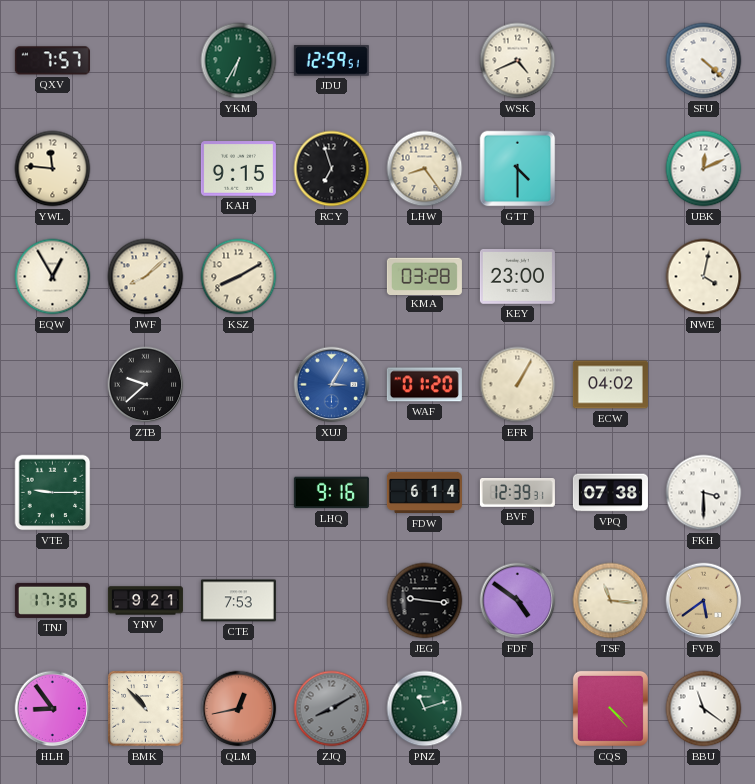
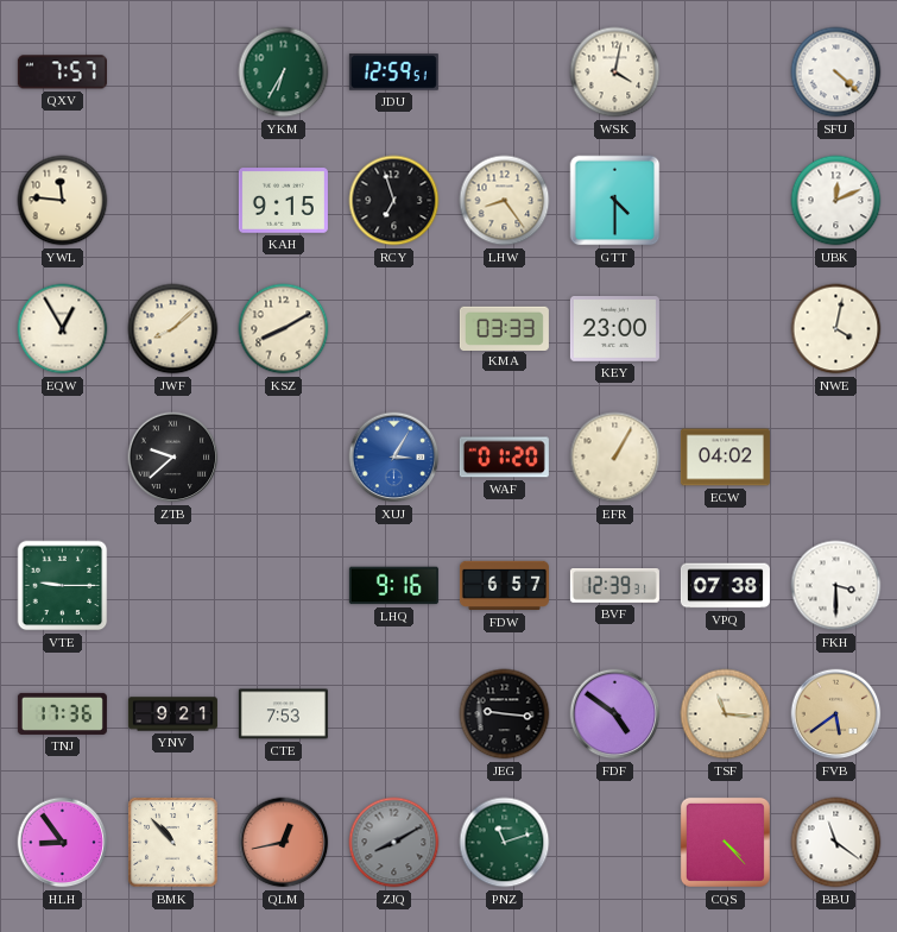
WSK: 4:41 -> 4:02 (615, 73)
KMA: 03:28 -> 03:33 (504, 328)
FDW: 6:14 -> 6:57 (504, 586)
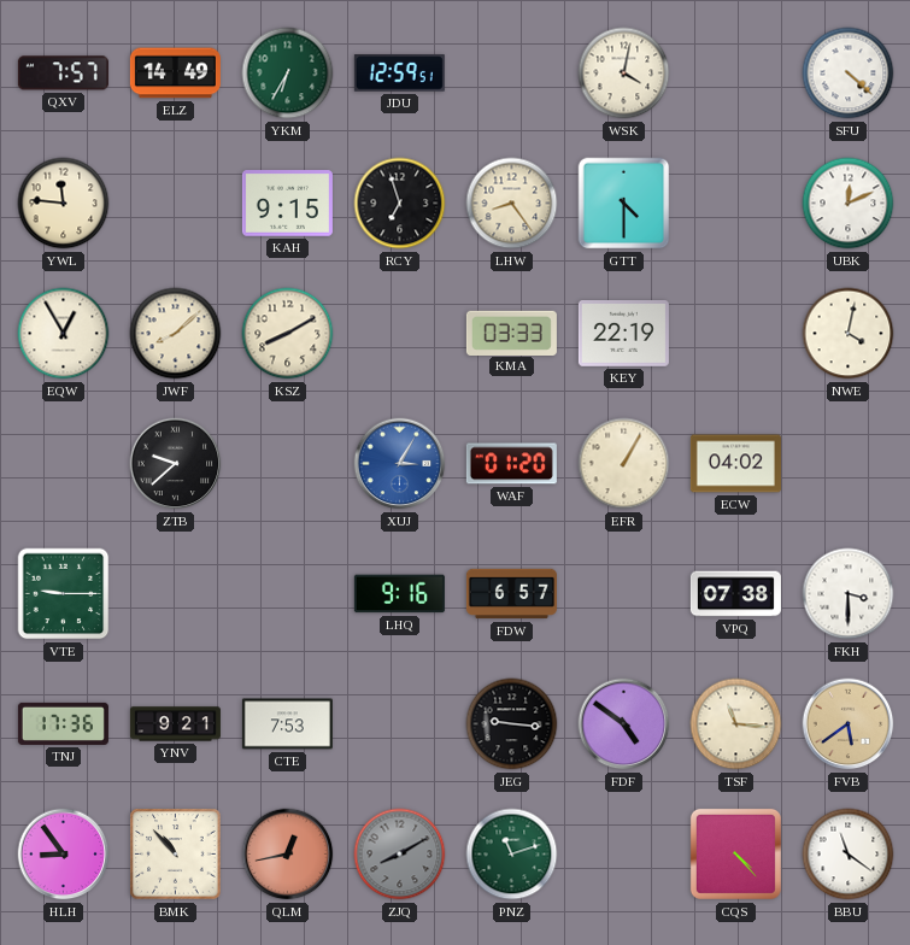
ELZ: none -> 14:49 (175, 74)
KEY: 23:00 -> 22:19 (623, 334)
BVF: 12:39 -> none (614, 586)
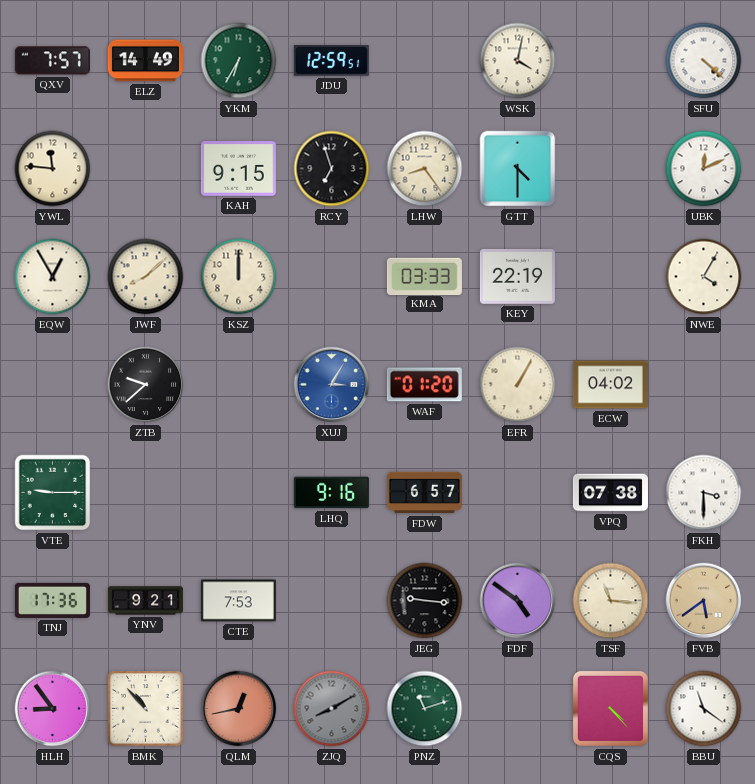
KSZ: 8:10 -> 12:00 (239, 277)
NWE: 4:02 -> 4:05 (704, 277)
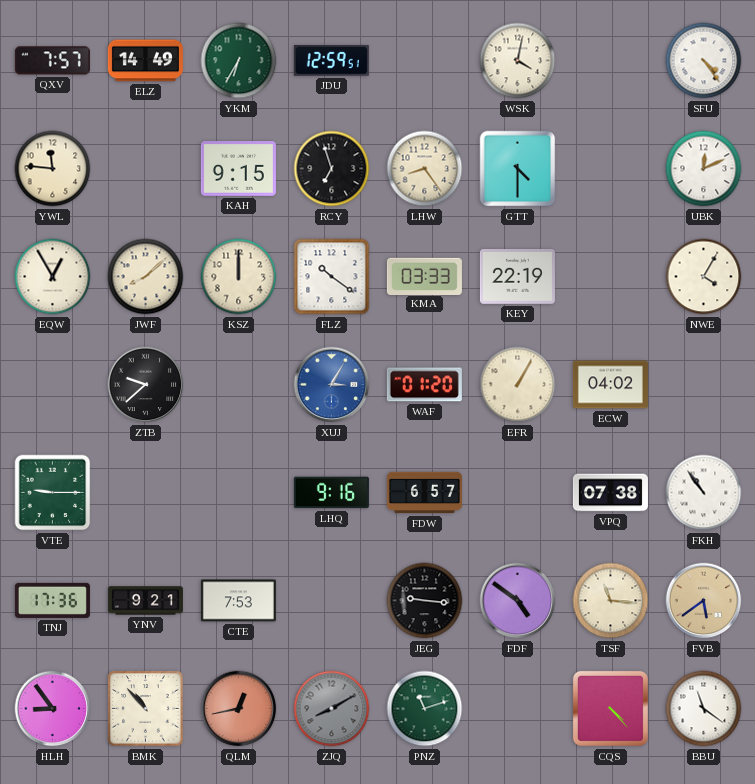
SFU: 4:22 -> 4:24 (704, 61)
FLZ: none -> 10:21 (332, 277)
FKH: 3:30 -> 10:54 (704, 493)
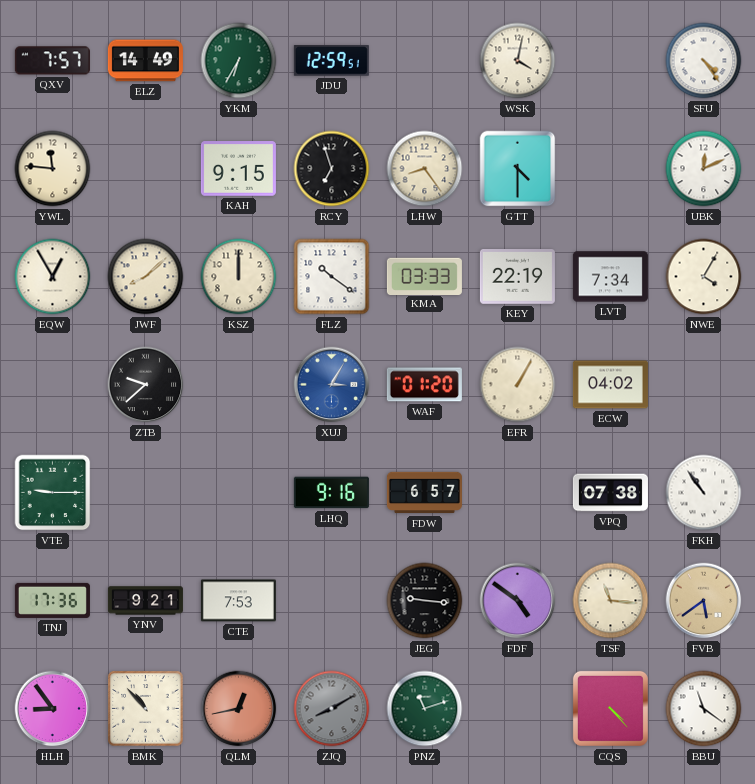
LVT: none -> 7:34 (610, 277)
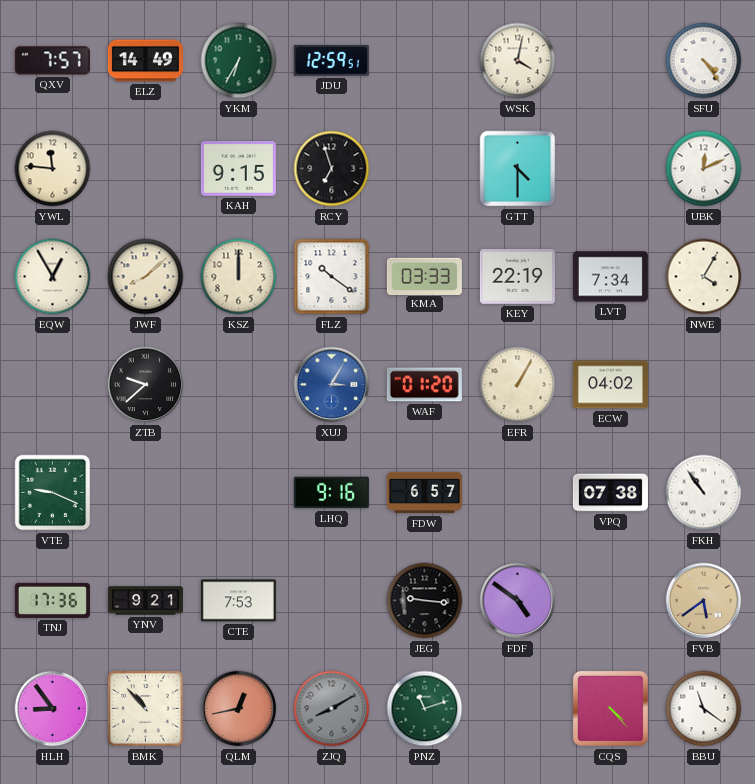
LHW: 8:24 -> none (425, 169)
VTE: 9:15 -> 9:19 (53, 493)
TSF: 11:16 -> none (611, 601)
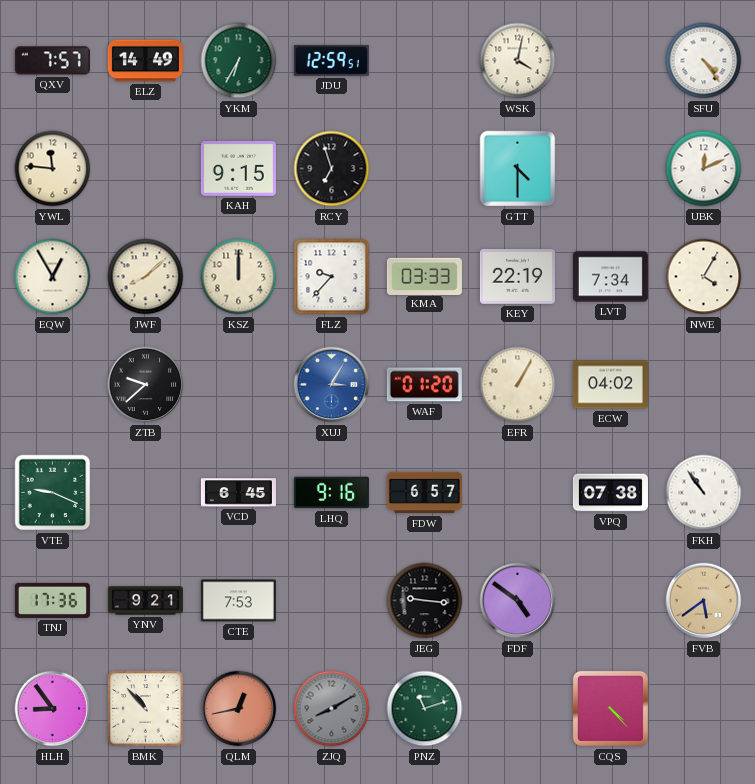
FLZ: 10:21 -> 9:37 (332, 277)
VCD: none -> 6:45 (238, 493)
BBU: 11:21 -> none (704, 709)
